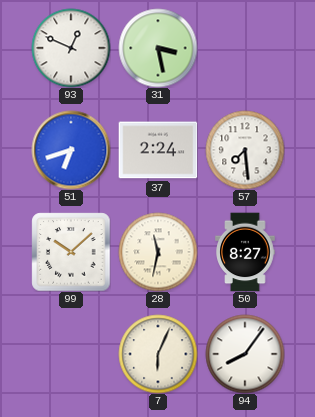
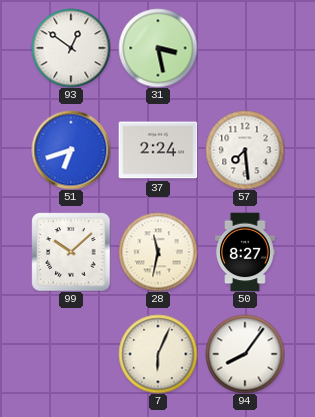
93: 12:49 -> 12:51 (71, 48)
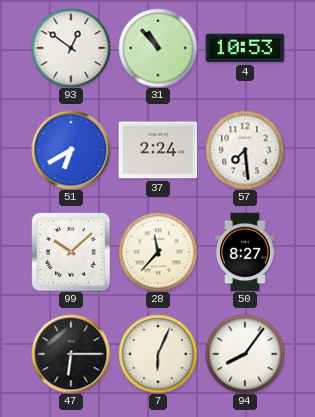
31: 3:28 -> 10:53 (158, 48)
4: none -> 10:53 (245, 48)
51: 6:42 -> 6:40 (71, 150)
28: 11:32 -> 11:37 (158, 252)
47: none -> 6:15 (71, 354)
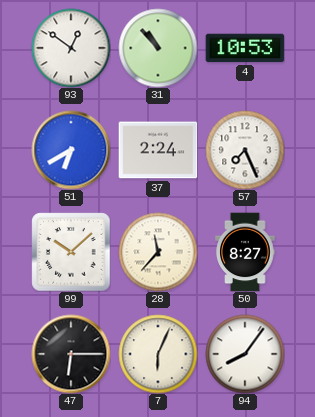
57: 7:29 -> 7:26 (245, 150)
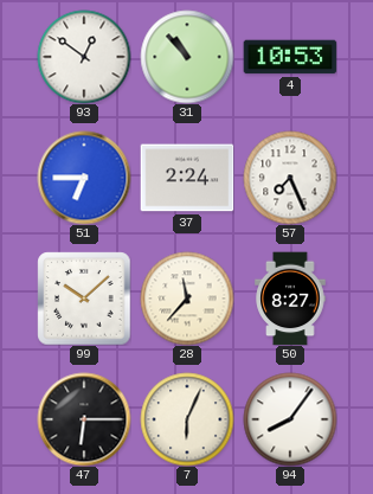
51: 6:40 -> 6:45 (84, 178)
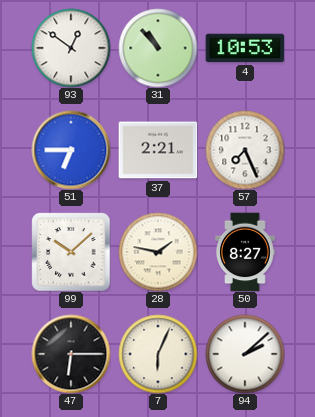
37: 2:24 -> 2:21 (158, 150)
28: 11:37 -> 1:47 (158, 252)
94: 8:06 -> 2:08 (245, 354)
